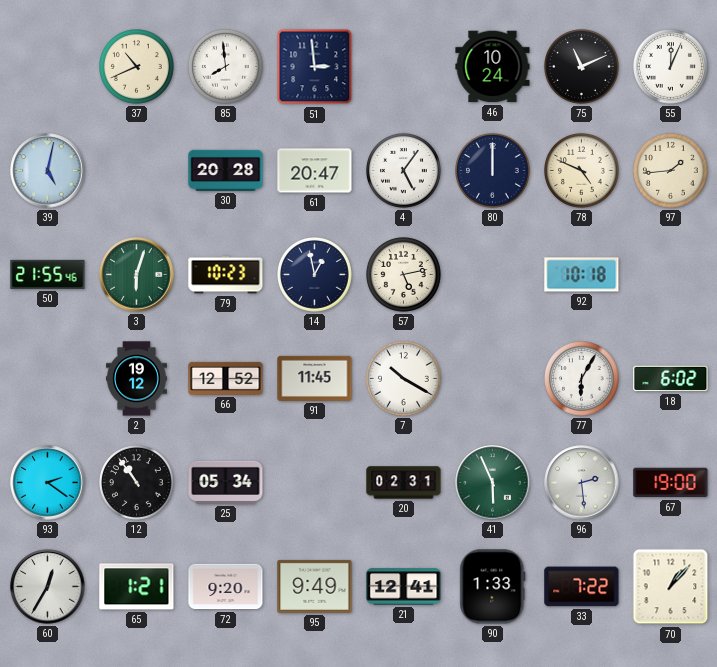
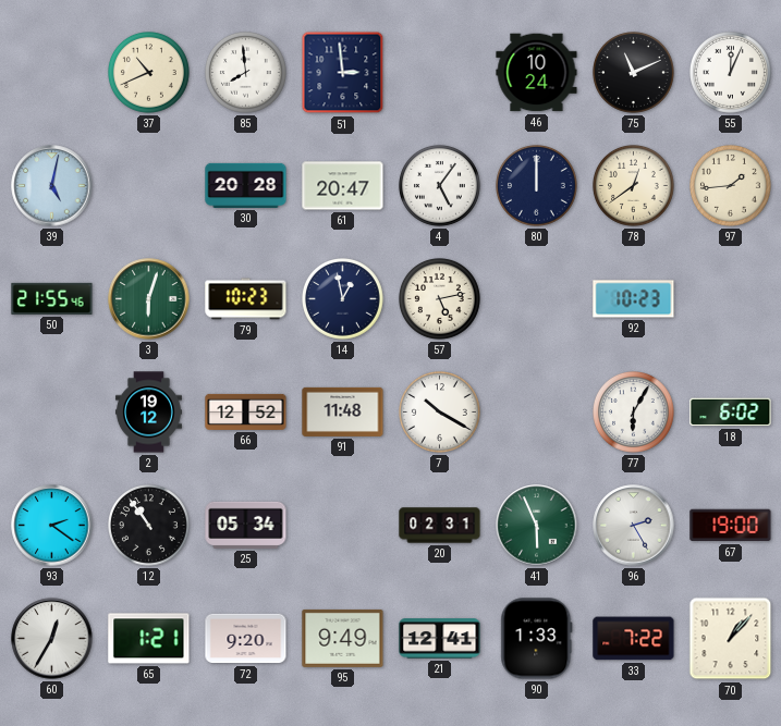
78: 4:49 -> 12:39 (634, 186)
92: 10:18 -> 10:23 (634, 299)
91: 11:45 -> 11:48 (343, 411)
96: 2:29 -> 2:25 (634, 526)
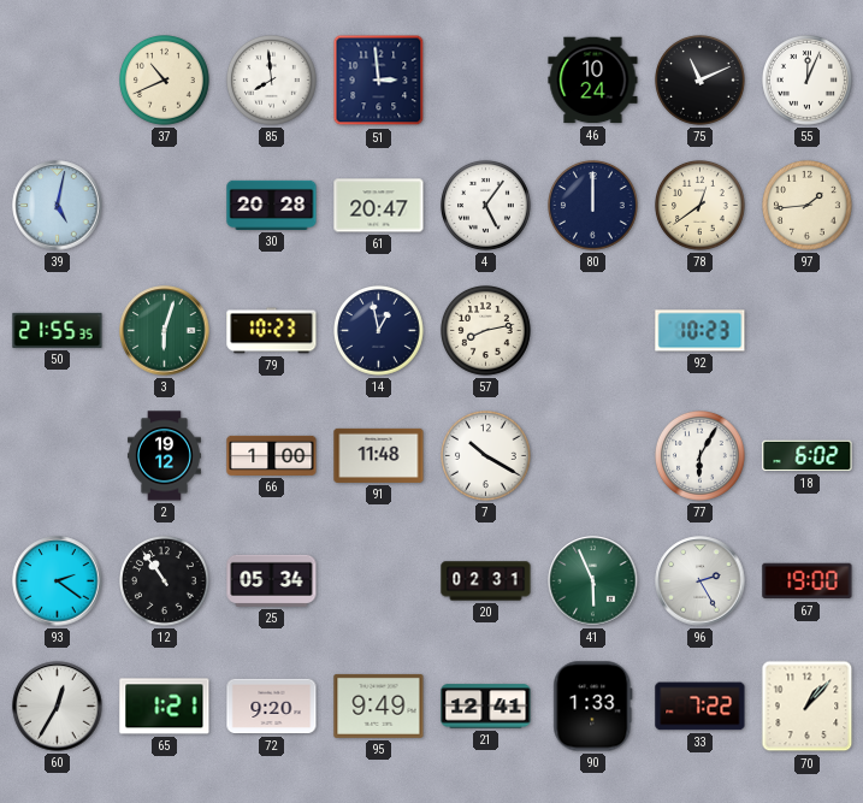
50: 21:55:46 -> 21:55:35 (58, 330)
57: 5:13 -> 8:13 (486, 331)
66: 12:52 -> 1:00 (272, 455)
